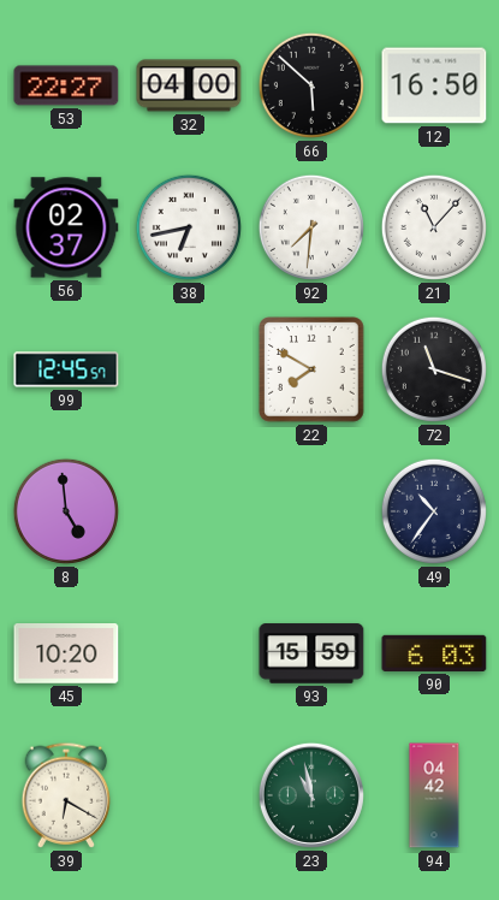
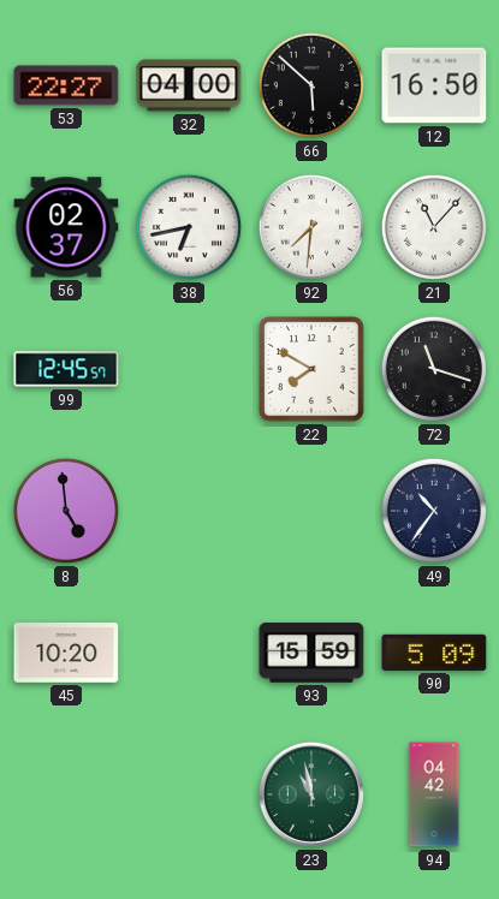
90: 6:03 -> 5:09 (434, 653)
39: 6:20 -> none (66, 795)
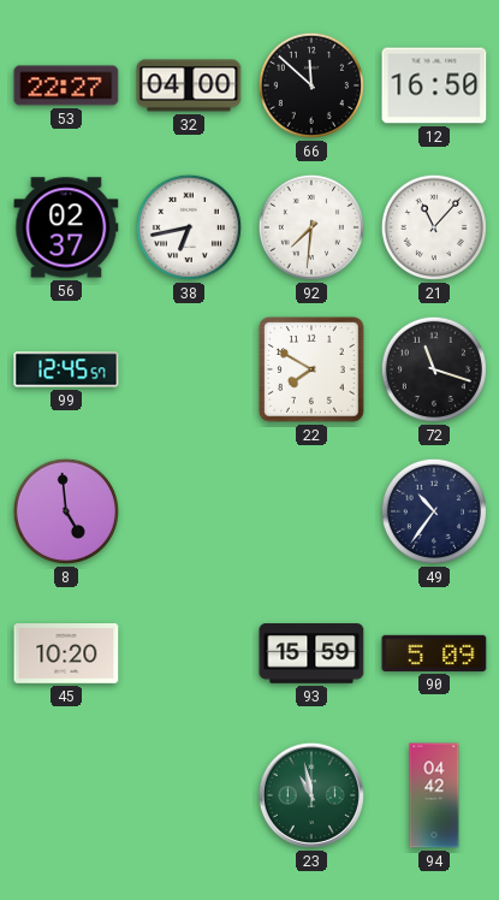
66: 5:52 -> 11:52 (311, 85)
